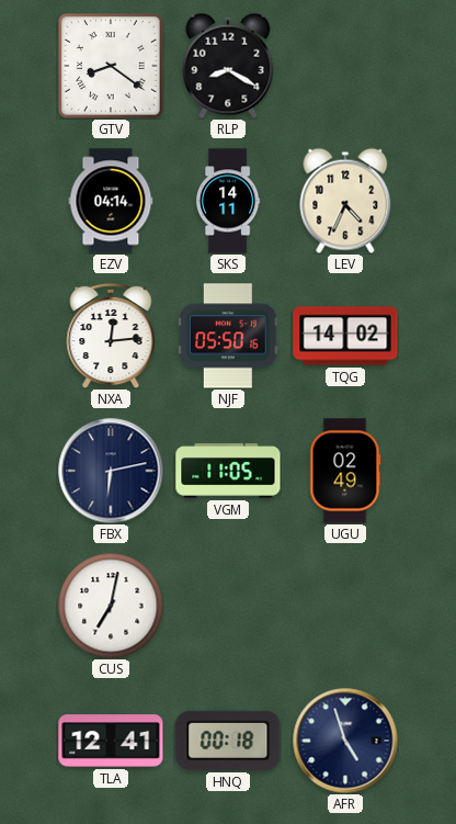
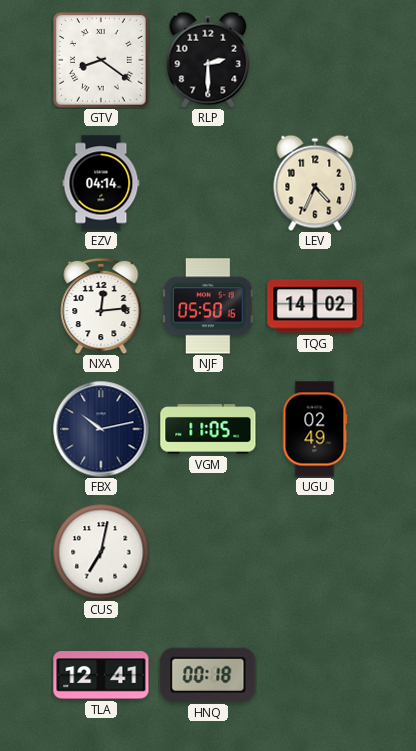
RLP: 8:20 -> 2:30 (208, 60)
SKS: 14:11 -> none (228, 201)
FBX: 6:13 -> 10:13 (101, 429)
AFR: 4:57 -> none (345, 741)
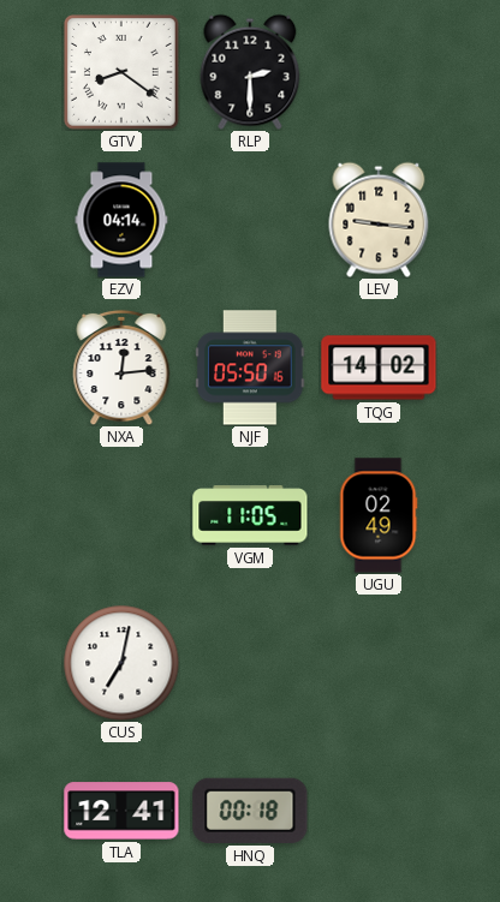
LEV: 4:34 -> 9:16 (379, 220)
FBX: 10:13 -> none (101, 429)
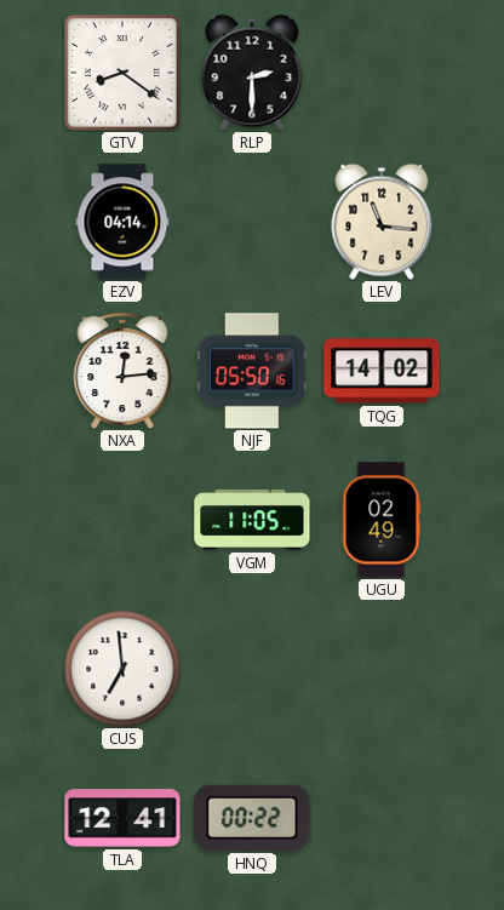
LEV: 9:16 -> 11:16 (382, 222)
CUS: 7:02 -> 6:59 (122, 669)
HNQ: 00:18 -> 00:22 (252, 818)
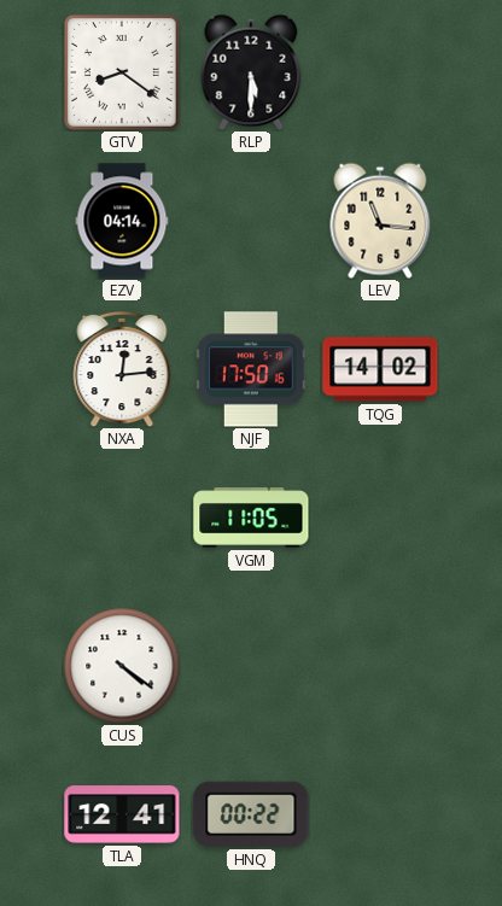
RLP: 2:30 -> 5:30 (251, 72)
NJF: 05:50 -> 17:50 (251, 369)
UGU: 02:49 -> none (382, 520)
CUS: 6:59 -> 4:21 (122, 666)
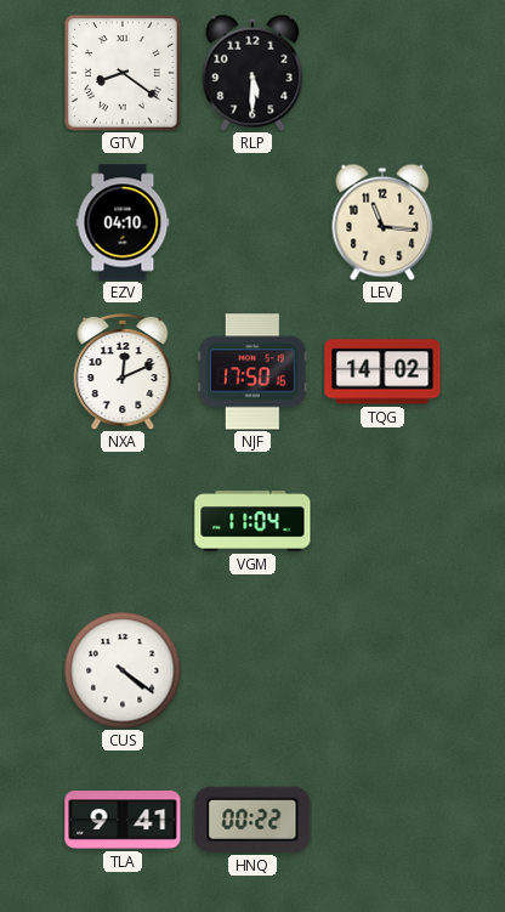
EZV: 04:14 -> 04:10 (123, 222)
NXA: 12:14 -> 12:11 (123, 372)
VGM: 11:05 -> 11:04 (252, 521)
TLA: 12:41 -> 9:41 (123, 820)
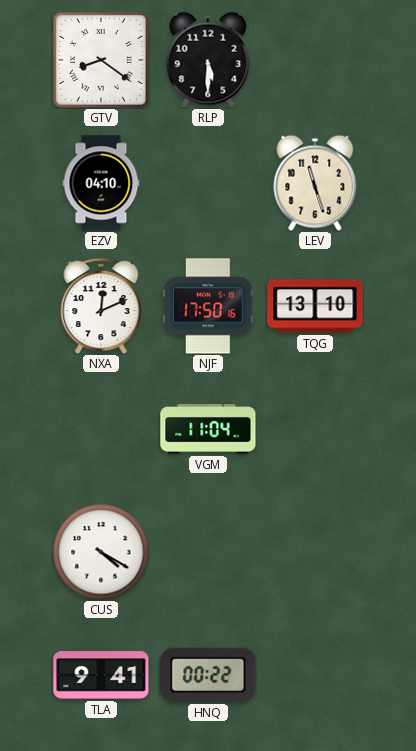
LEV: 11:16 -> 11:27 (315, 183)
TQG: 14:02 -> 13:10 (315, 306)
CUS: 4:21 -> 4:20 (101, 552)
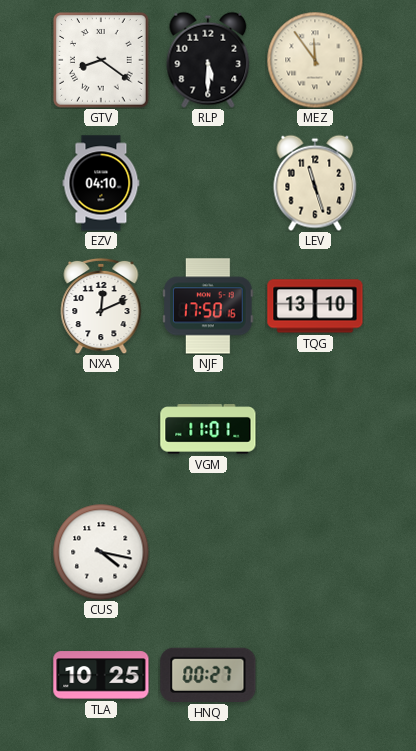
MEZ: none -> 11:54 (315, 60)
VGM: 11:04 -> 11:01 (208, 429)
CUS: 4:20 -> 4:17 (101, 552)
TLA: 9:41 -> 10:25 (101, 675)
HNQ: 00:22 -> 00:27 (208, 675)
